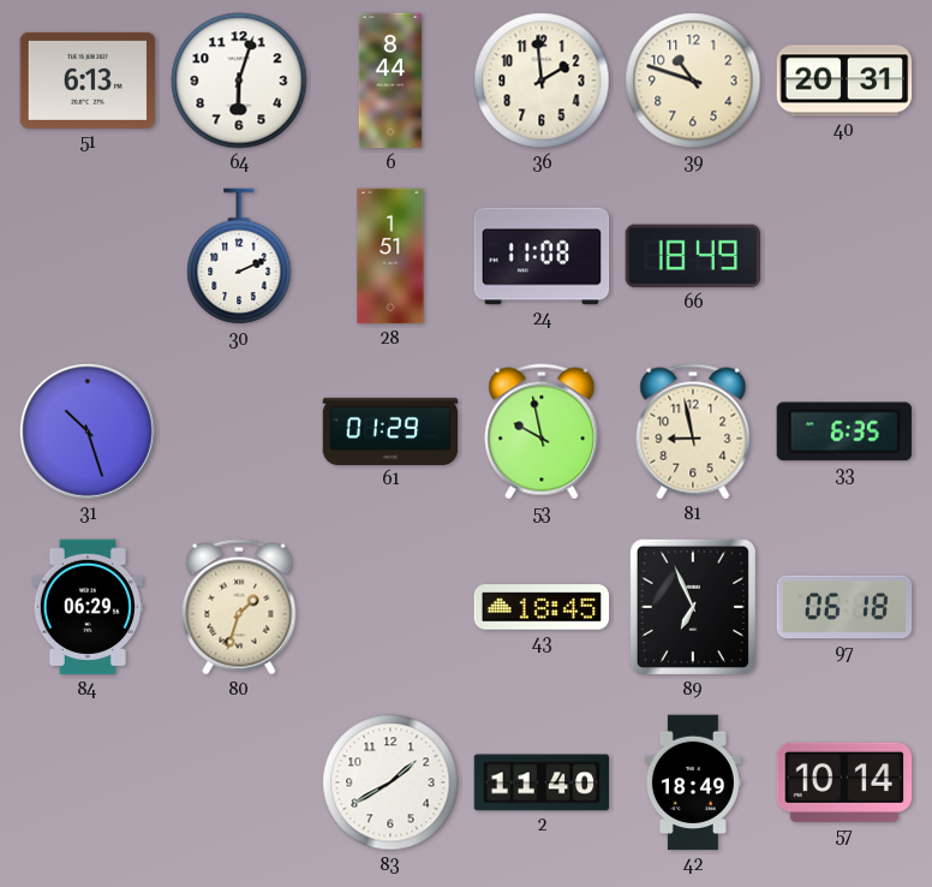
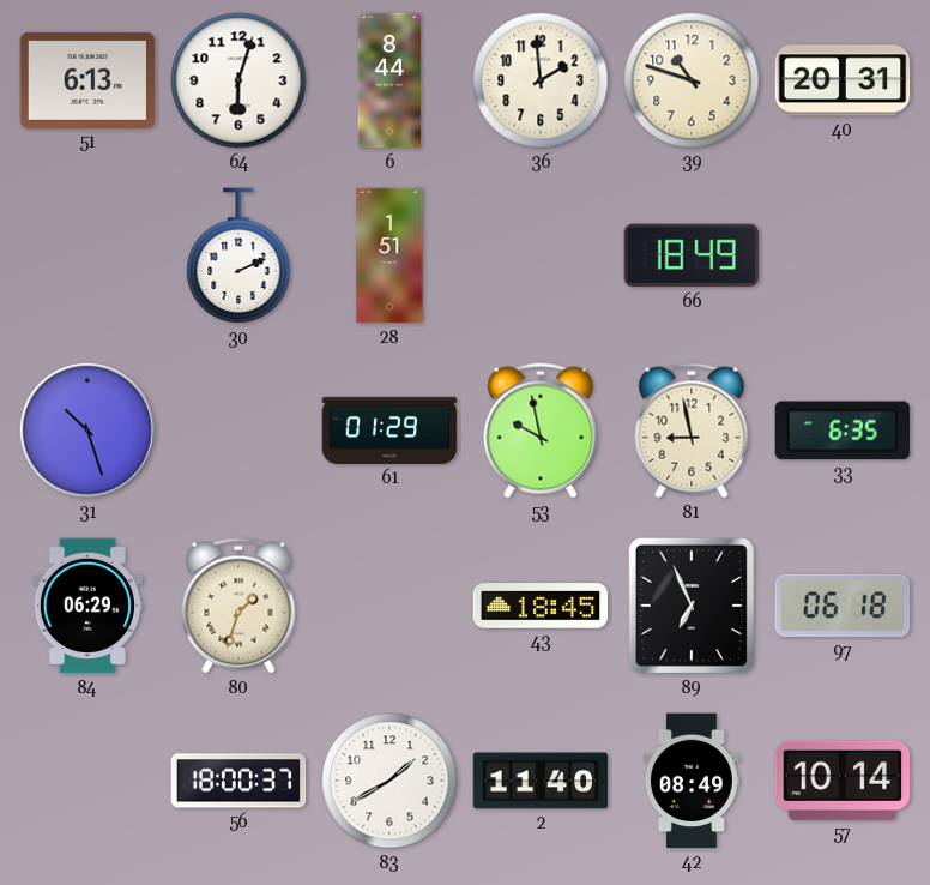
24: 11:08 -> none (542, 256)
56: none -> 18:00 (238, 781)
42: 18:49 -> 08:49 (692, 781)
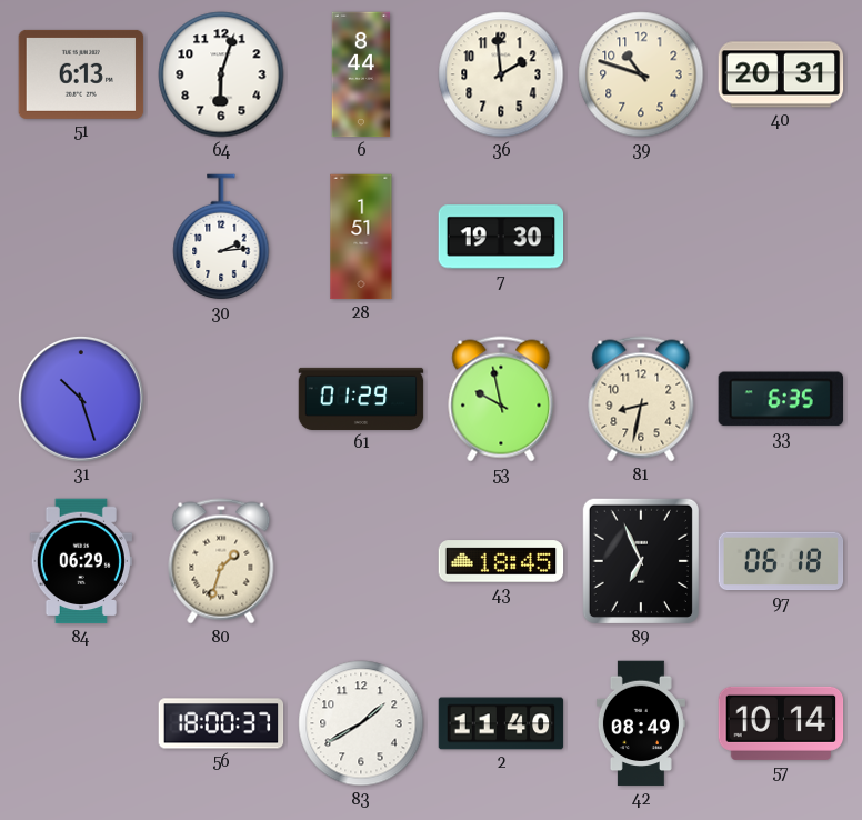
30: 2:11 -> 2:14 (221, 238)
7: none -> 19:30 (501, 237)
66: 18:49 -> none (692, 255)
81: 8:58 -> 8:32 (641, 399)
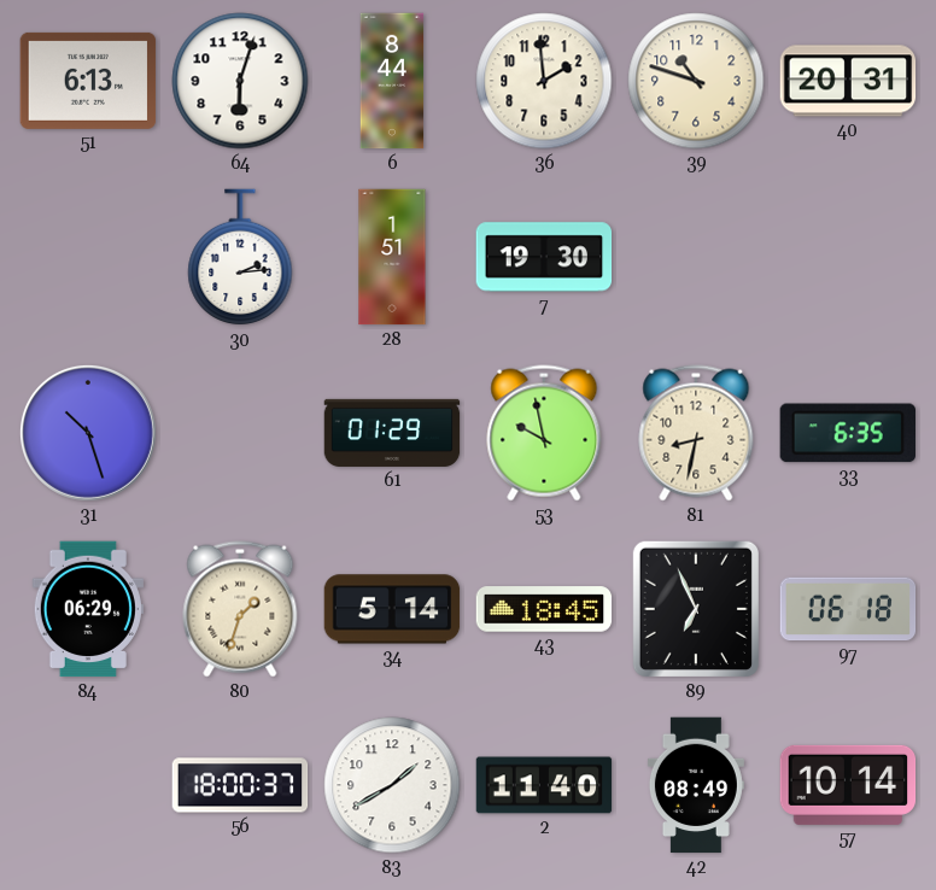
34: none -> 5:14 (392, 609)
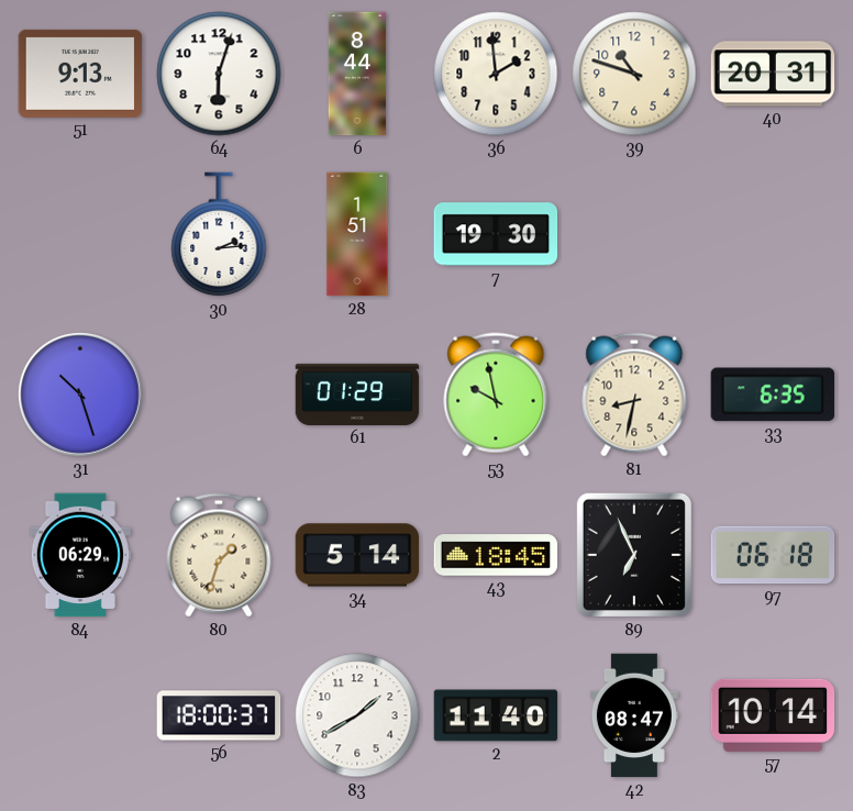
51: 6:13 -> 9:13 (80, 74)
42: 08:49 -> 08:47 (634, 715)
